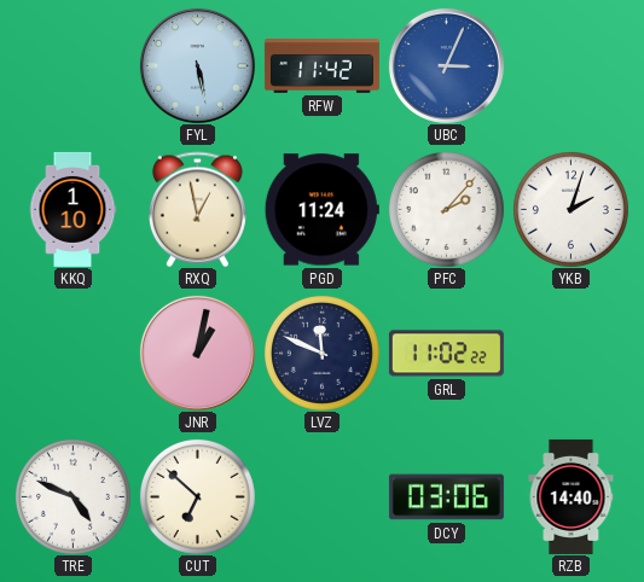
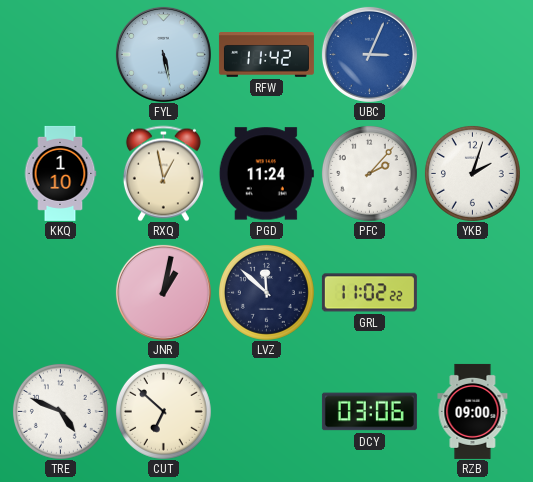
LVZ: 11:49 -> 11:52 (266, 292)
RZB: 14:40 -> 09:00 (473, 411)
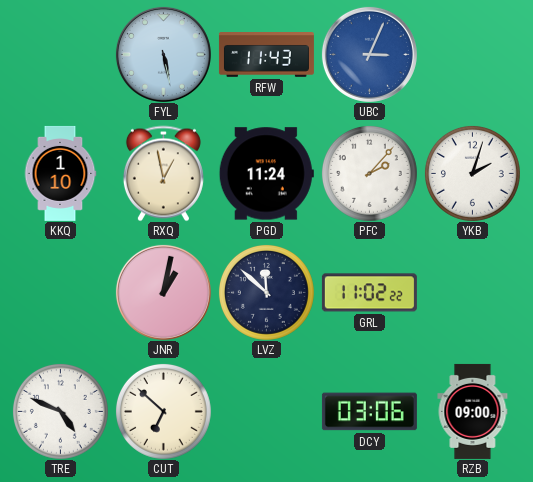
RFW: 11:42 -> 11:43 (266, 55)
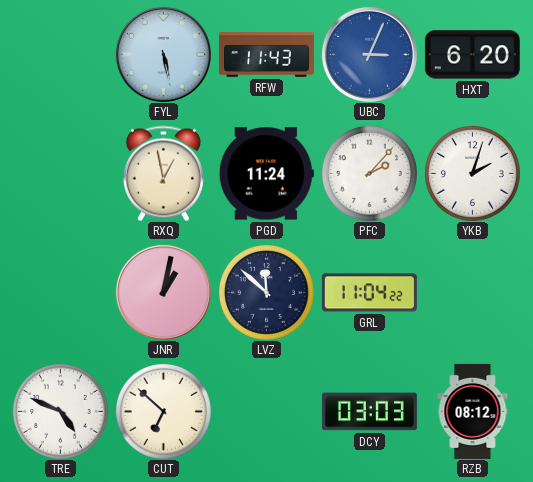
HXT: none -> 6:20 (472, 55)
KKQ: 1:10 -> none (60, 173)
GRL: 11:02 -> 11:04 (369, 293)
DCY: 03:06 -> 03:03 (369, 412)
RZB: 09:00 -> 08:12 (473, 411)
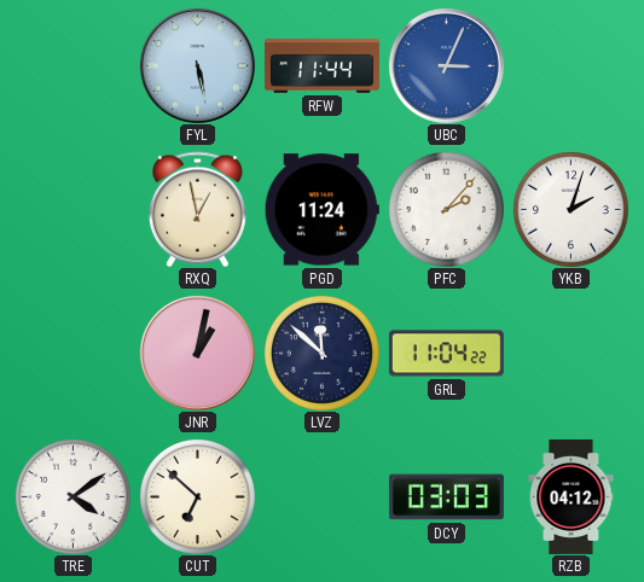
RFW: 11:43 -> 11:44 (321, 66)
HXT: 6:20 -> none (472, 55)
TRE: 4:49 -> 4:09 (72, 496)
RZB: 08:12 -> 04:12 (572, 496)
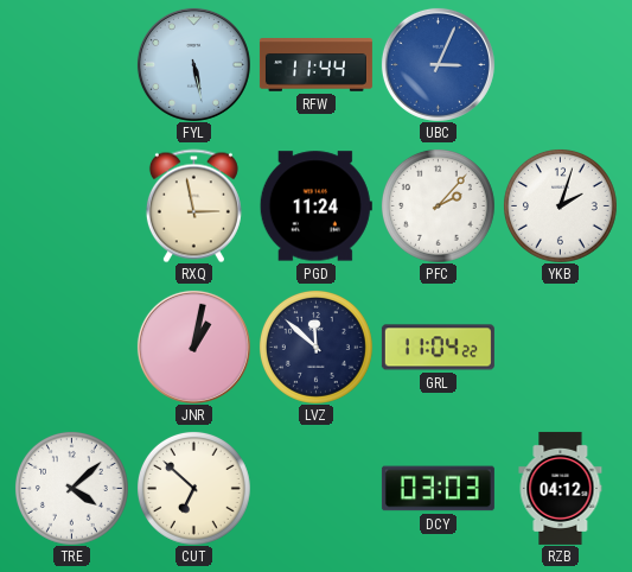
RXQ: 12:58 -> 2:58 (193, 205)
TRE: 4:09 -> 4:08 (71, 488)
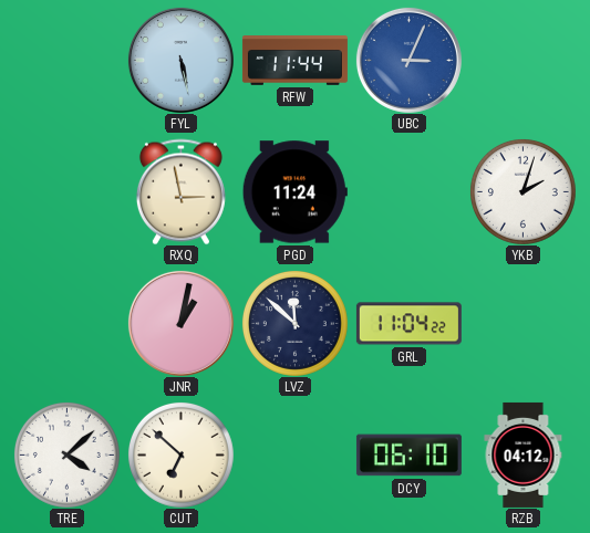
PFC: 2:07 -> none (438, 205)
DCY: 03:03 -> 06:10 (408, 456)
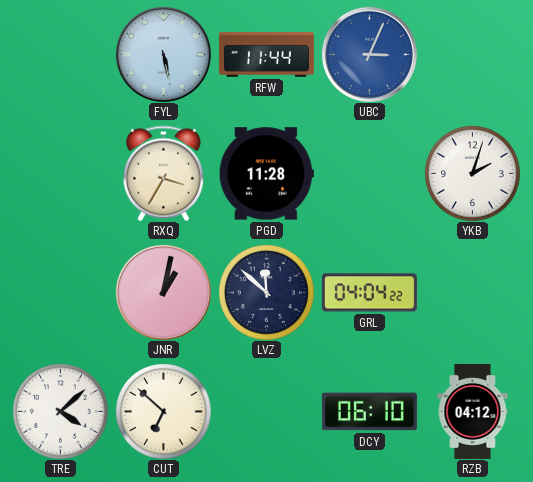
RXQ: 2:58 -> 3:35 (163, 173)
PGD: 11:24 -> 11:28 (266, 174)
GRL: 11:04 -> 04:04 (369, 293)
